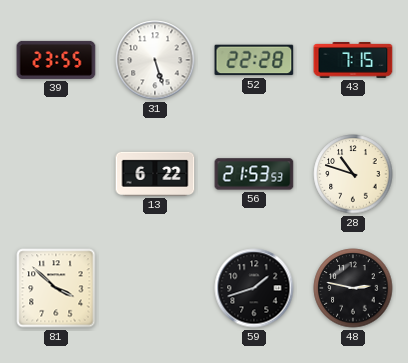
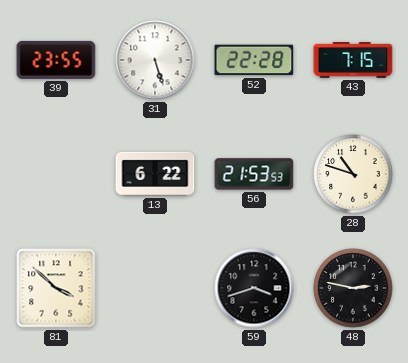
59: 1:42 -> 3:42 (254, 288)
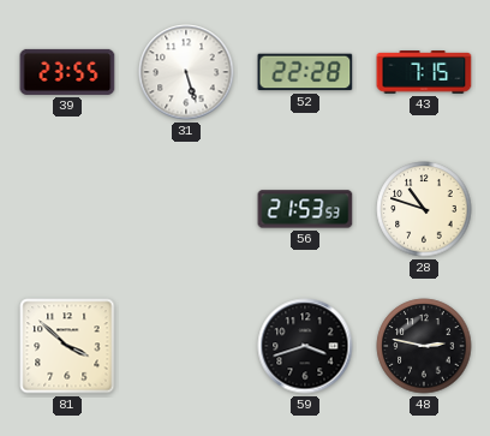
13: 6:22 -> none (155, 174)
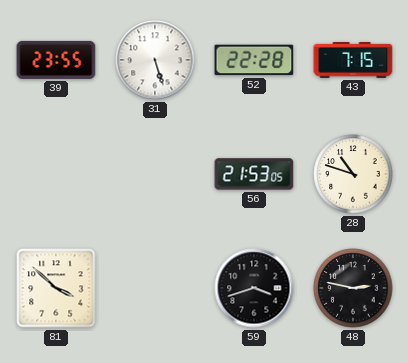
56: 21:53:53 -> 21:53:05 (254, 174)
